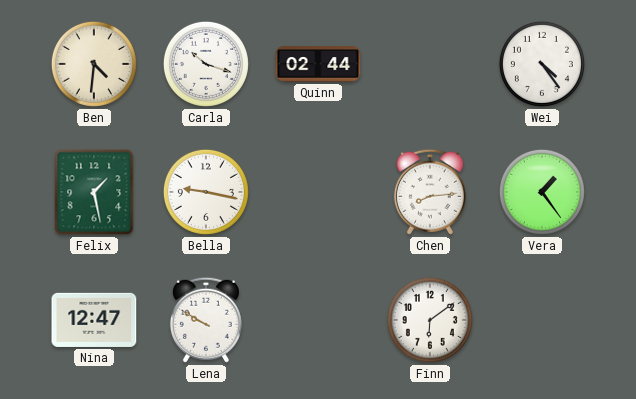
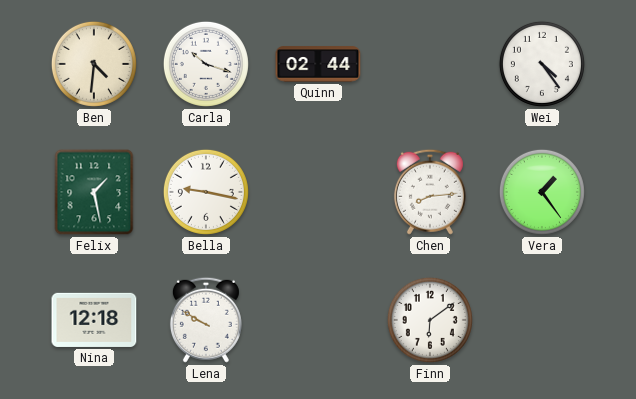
Nina: 12:47 -> 12:18 (94, 320)
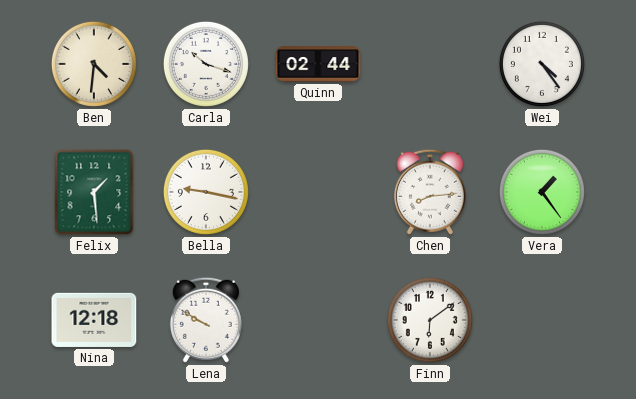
Felix: 1:28 -> 1:29 (94, 192)
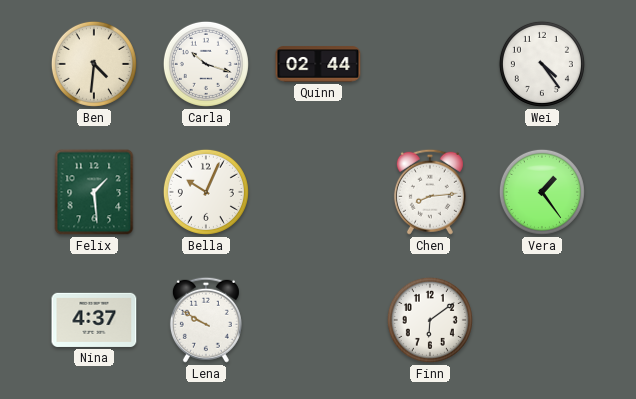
Bella: 9:17 -> 10:04 (206, 192)
Nina: 12:18 -> 4:37 (94, 320)
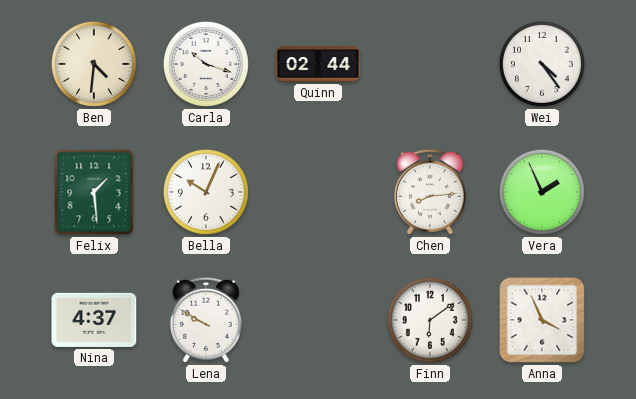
Vera: 1:24 -> 1:56 (542, 192)
Anna: none -> 3:56 (542, 320)
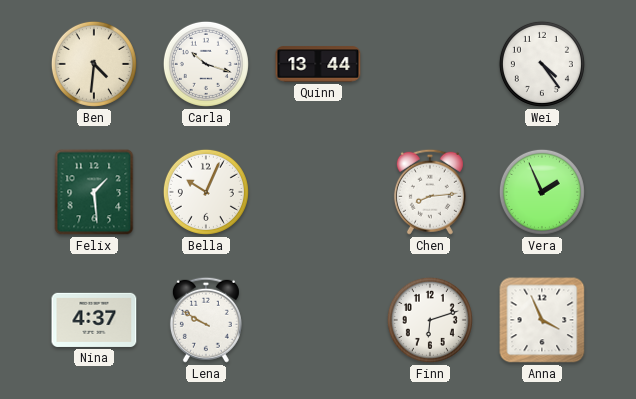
Quinn: 02:44 -> 13:44 (318, 64)
Finn: 6:09 -> 6:12 (430, 320)
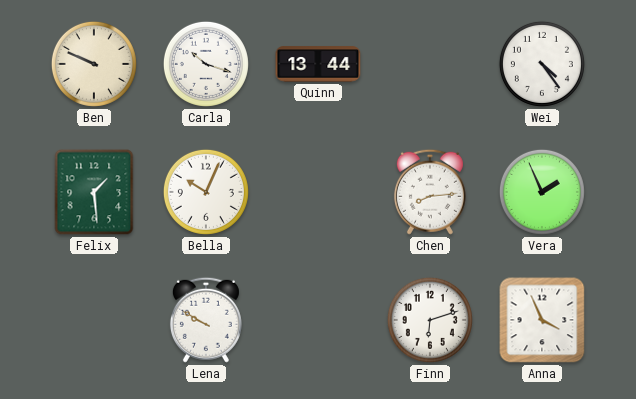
Ben: 4:31 -> 9:49 (94, 64)
Nina: 4:37 -> none (94, 320)
